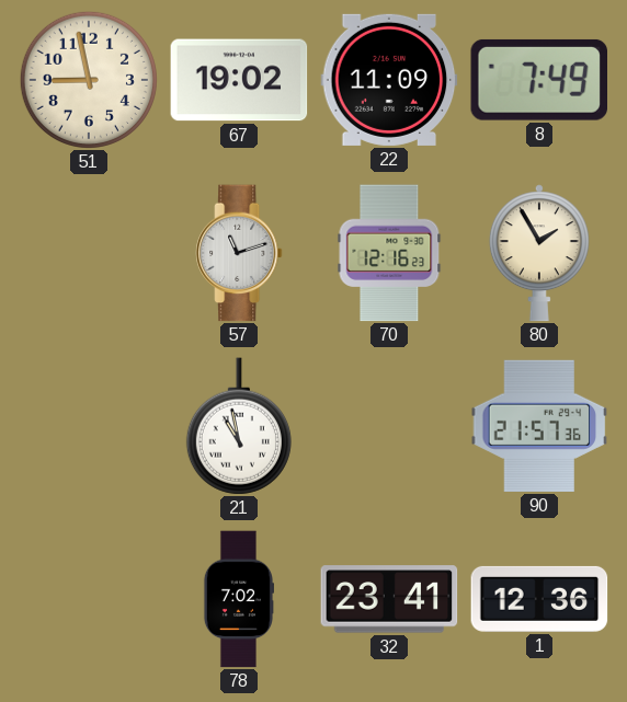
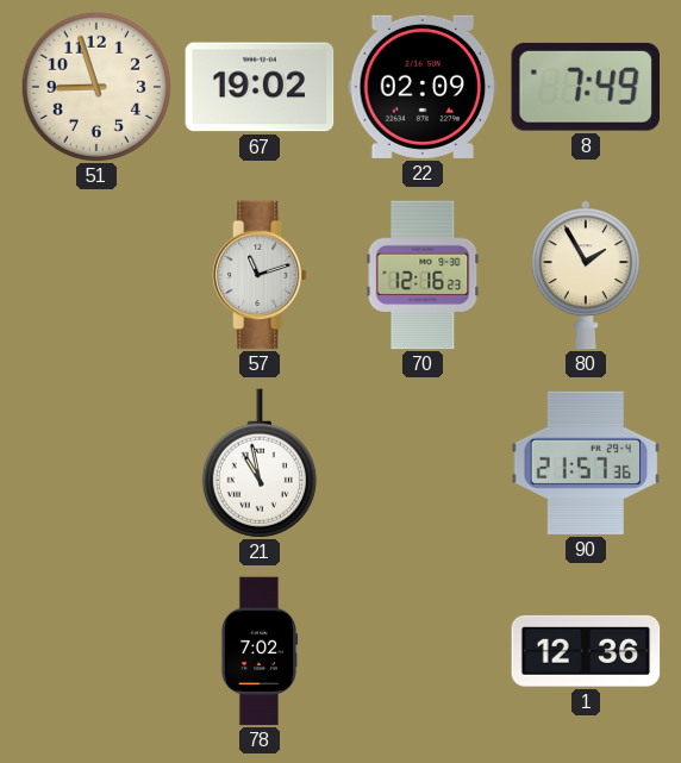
51: 8:58 -> 8:57 (96, 87)
22: 11:09 -> 02:09 (423, 87)
32: 23:41 -> none (389, 599)
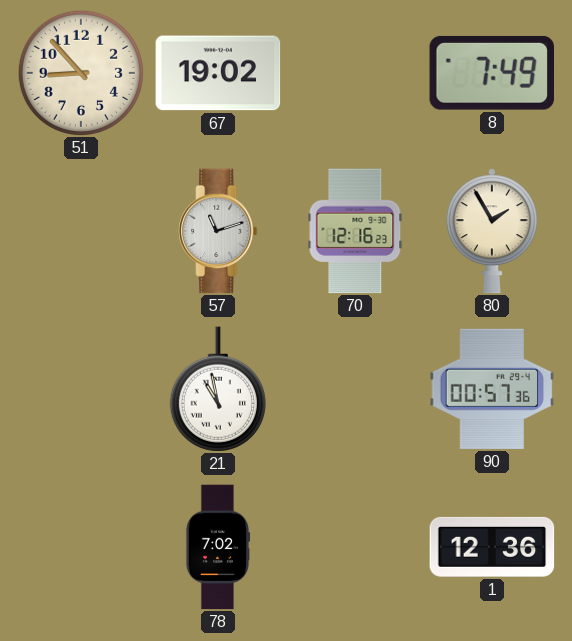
51: 8:57 -> 8:53 (81, 73)
22: 02:09 -> none (423, 87)
90: 21:57 -> 00:57 (492, 389)
